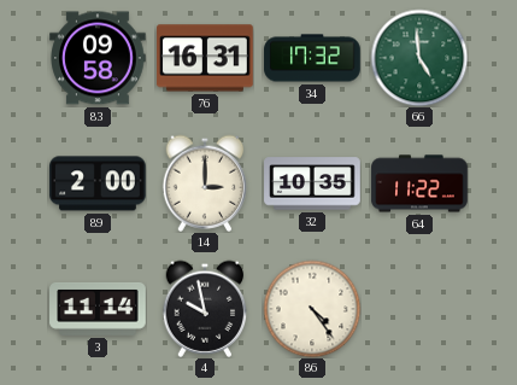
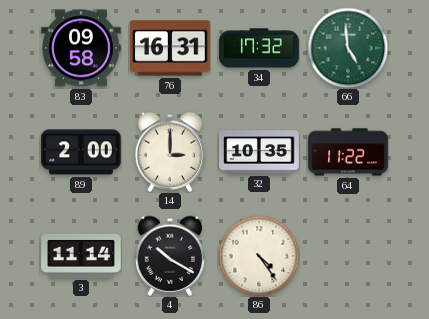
4: 9:58 -> 10:20 (170, 256)
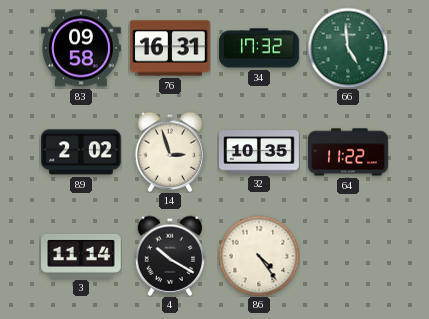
89: 2:00 -> 2:02 (81, 152)
14: 3:00 -> 2:57 (170, 152)
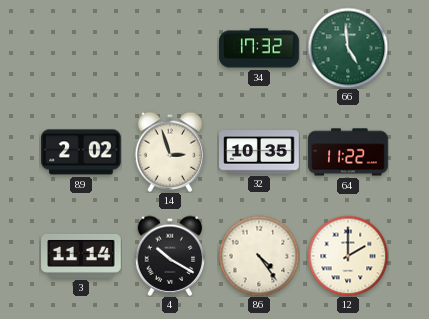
83: 09:58 -> none (81, 48)
76: 16:31 -> none (170, 48)
12: none -> 2:00 (348, 256)
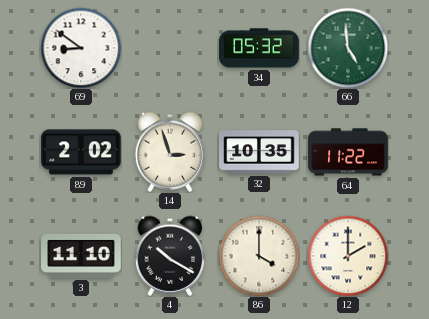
69: none -> 8:51 (81, 48)
34: 17:32 -> 05:32 (259, 48)
3: 11:14 -> 11:10 (81, 256)
86: 4:24 -> 4:00 (259, 256)
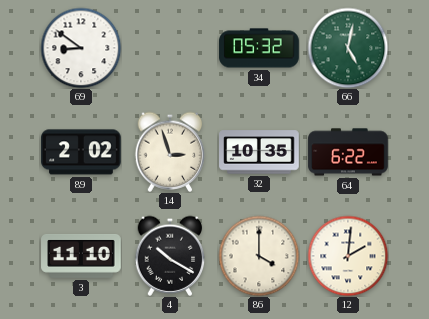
66: 4:59 -> 5:02 (348, 48)
64: 11:22 -> 6:22 (348, 152)
12: 2:00 -> 2:01 (348, 256)
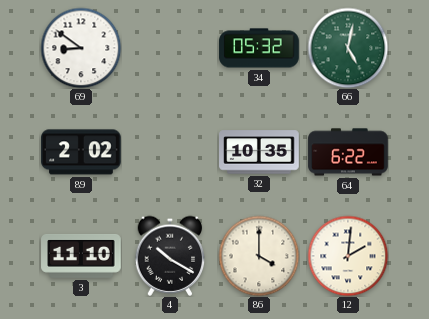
14: 2:57 -> none (170, 152)
